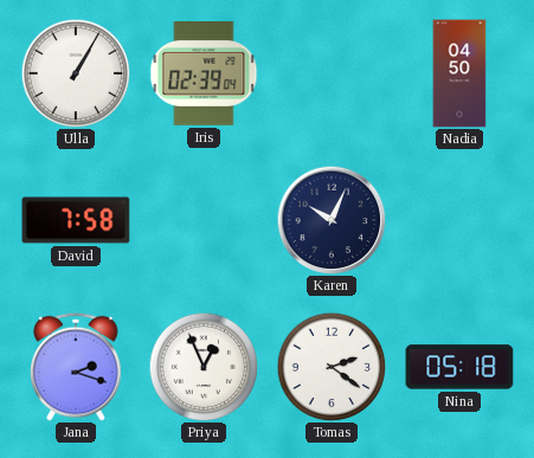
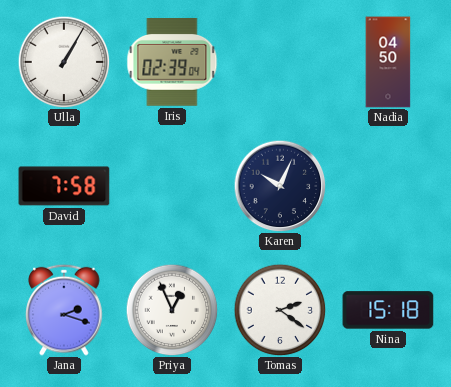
Nina: 05:18 -> 15:18 (388, 310)
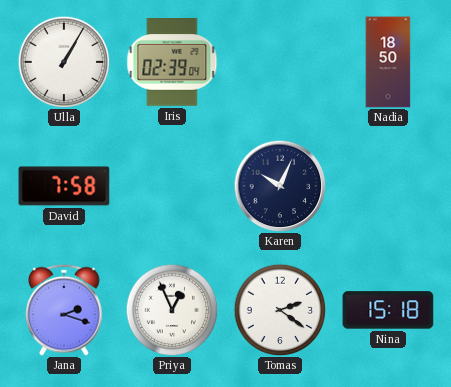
Nadia: 04:50 -> 18:50 (388, 62)
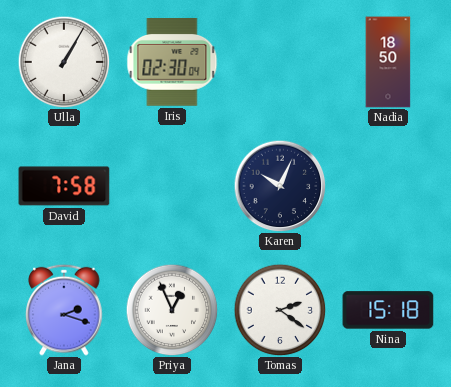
Iris: 02:39 -> 02:30 (172, 63)
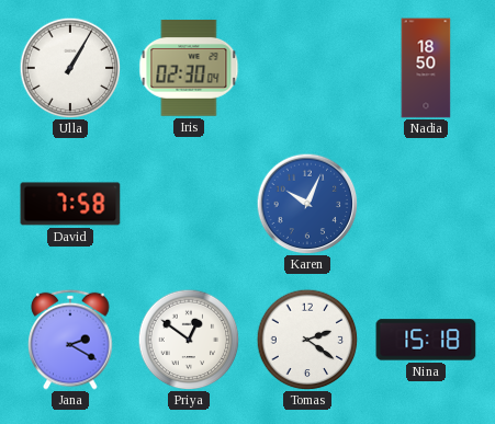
Karen dial: navy -> blue (307, 204)
Jana: 2:18 -> 2:20 (70, 340)
Priya: 12:56 -> 12:51 (189, 340)
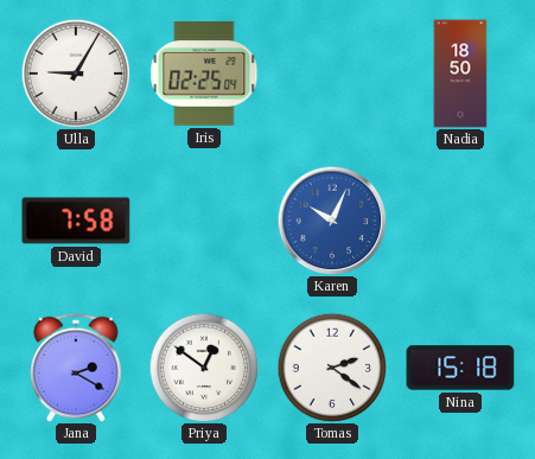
Ulla: 1:05 -> 9:05 (76, 74)
Iris: 02:30 -> 02:25 (204, 75)
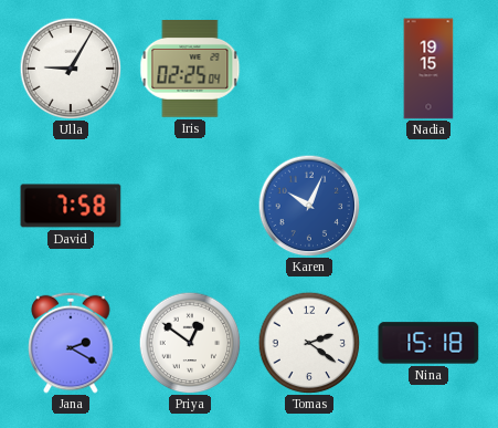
Nadia: 18:50 -> 19:15 (428, 69)
